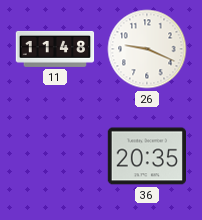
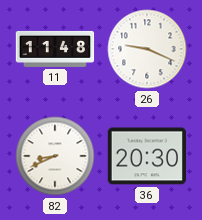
82: none -> 8:41 (55, 156)
36: 20:35 -> 20:30 (146, 156)
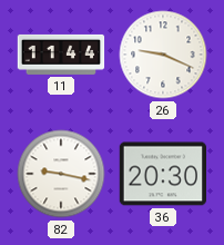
11: 11:48 -> 11:44 (61, 55)
82: 8:41 -> 9:17 (61, 174)
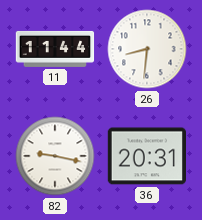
26: 9:19 -> 8:31 (147, 49)
36: 20:30 -> 20:31 (146, 156)
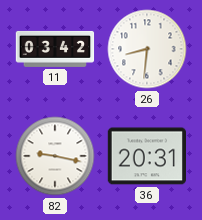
11: 11:44 -> 03:42 (55, 49)
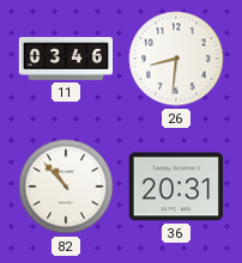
11: 03:42 -> 03:46 (66, 59)
82: 9:17 -> 10:53 (66, 186)
